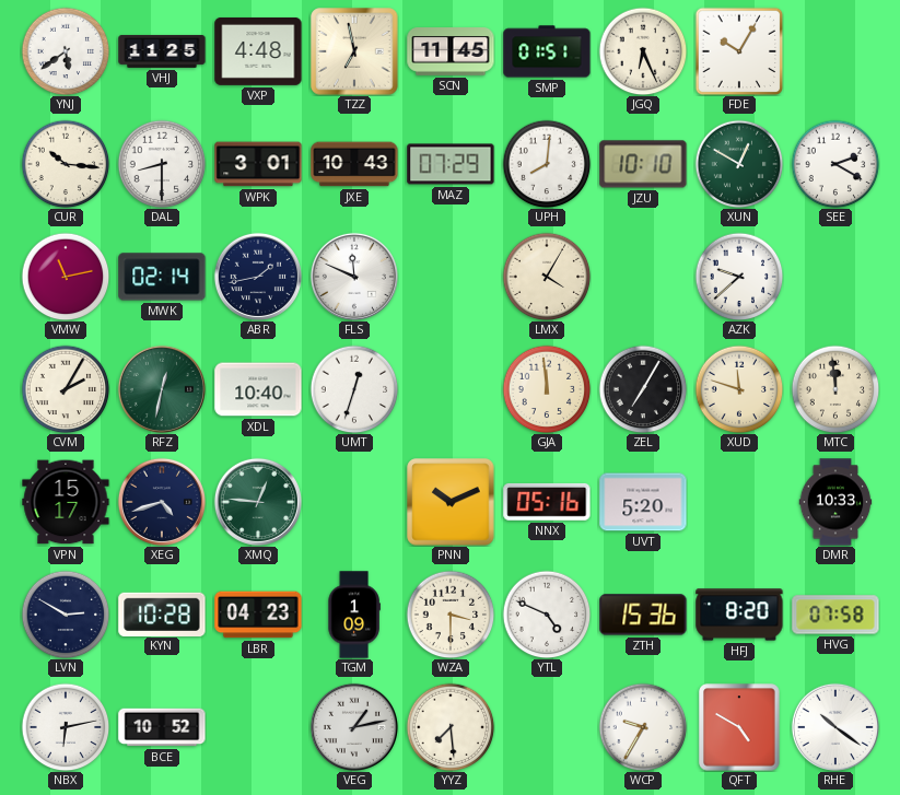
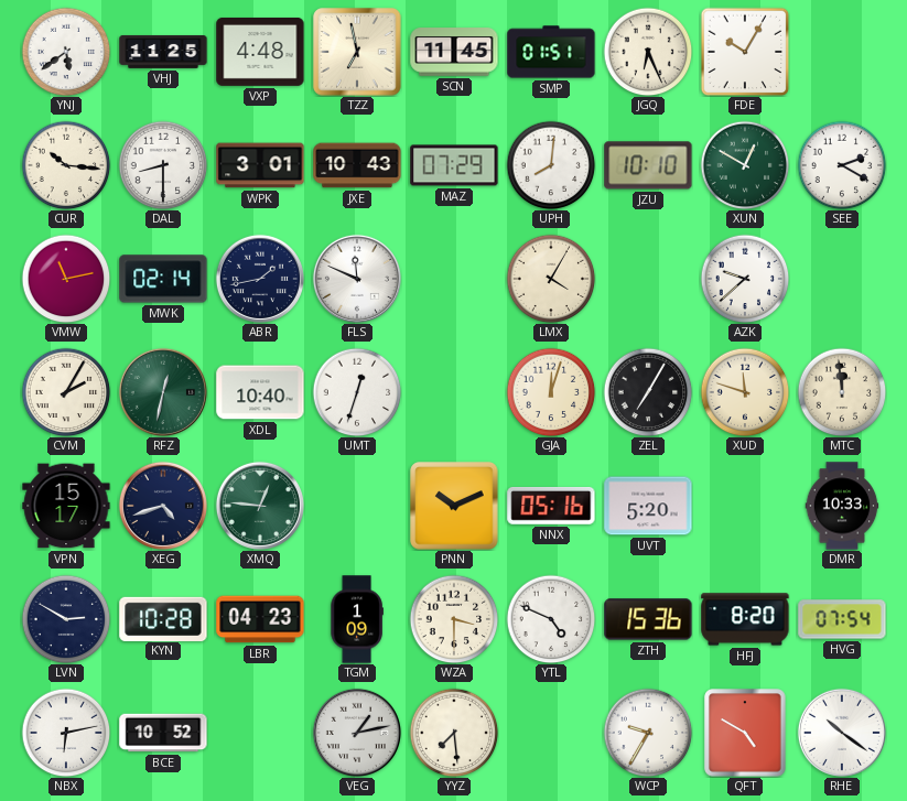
GJA: 11:59 -> 12:03 (551, 392)
HVG: 07:58 -> 07:54 (842, 619)
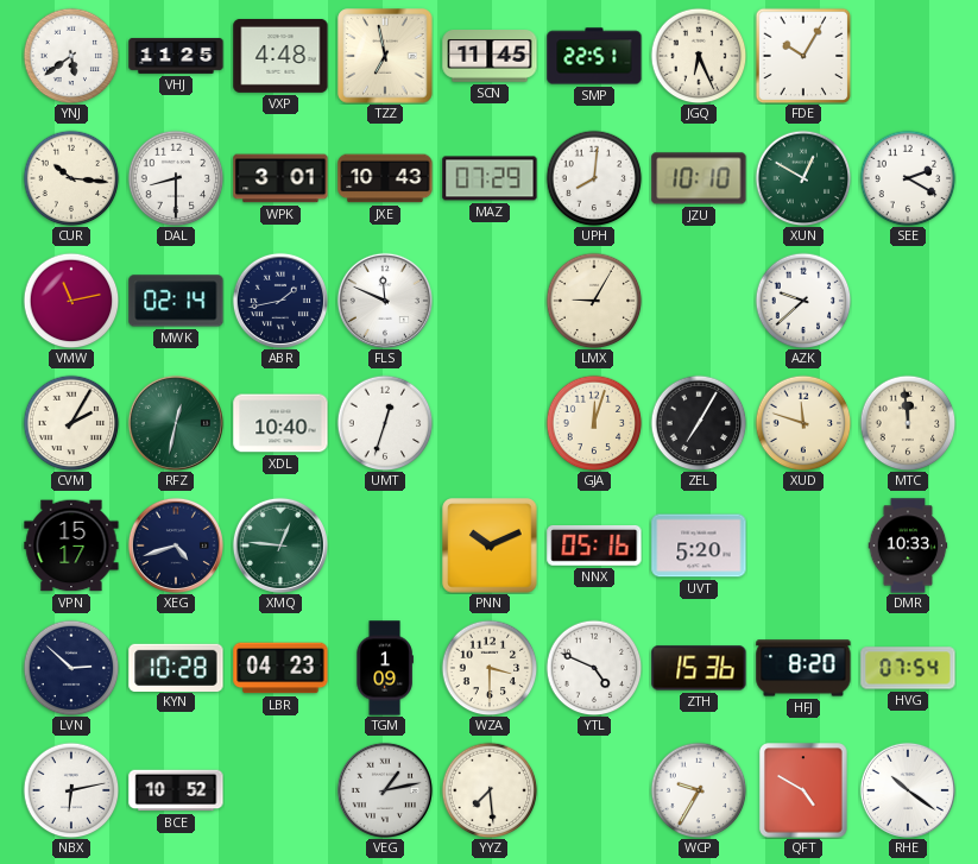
SMP: 01:51 -> 22:51 (594, 56)
LMX: 4:05 -> 9:05 (594, 301)
LVN: 2:50 -> 2:52 (71, 668)
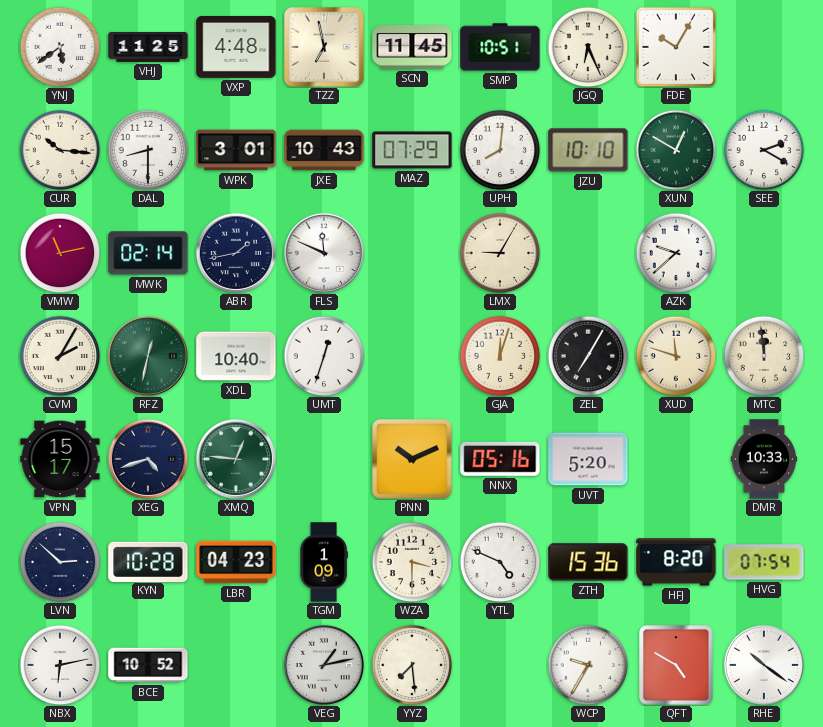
SMP: 22:51 -> 10:51 (500, 47)
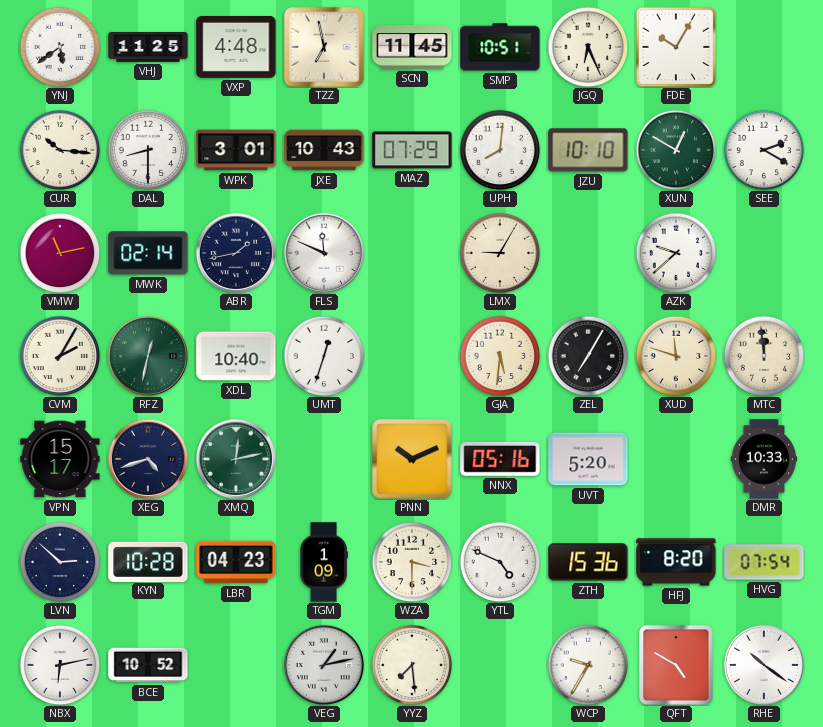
GJA: 12:03 -> 5:31 (500, 356)
XMQ: 12:46 -> 12:13 (236, 459)
